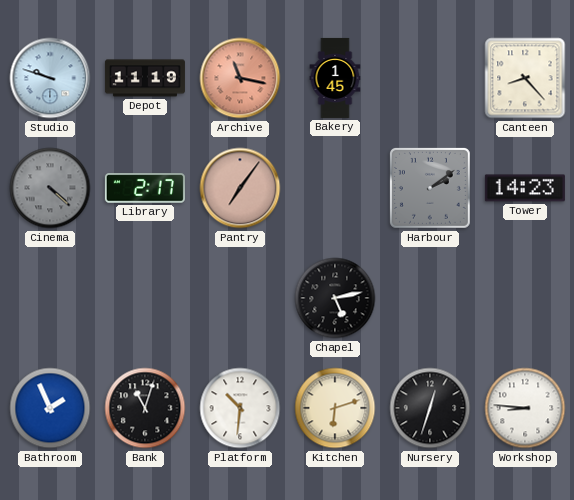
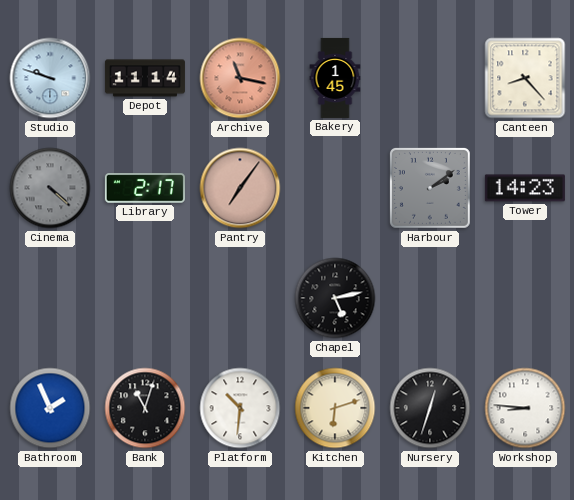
Depot: 11:19 -> 11:14 (145, 78)
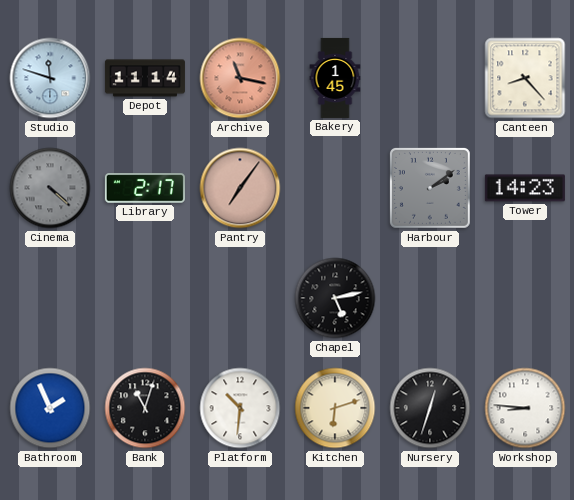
Studio: 9:48 -> 11:48 (50, 78)
